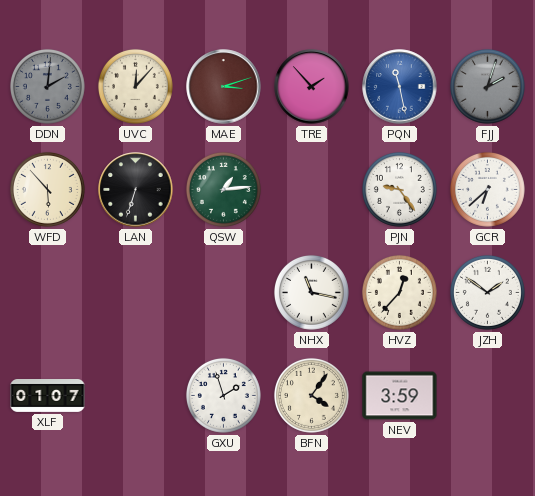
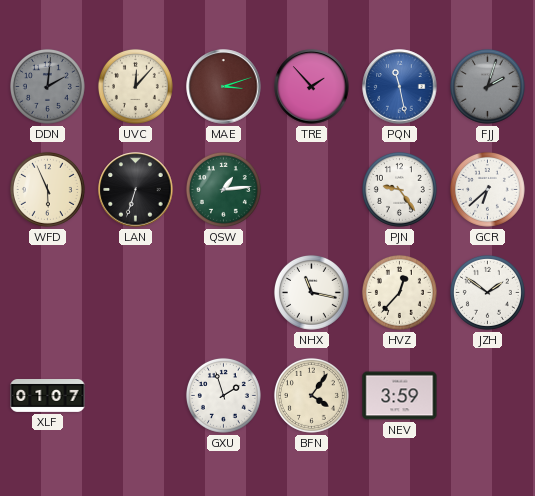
WFD: 5:53 -> 5:56 (47, 189)
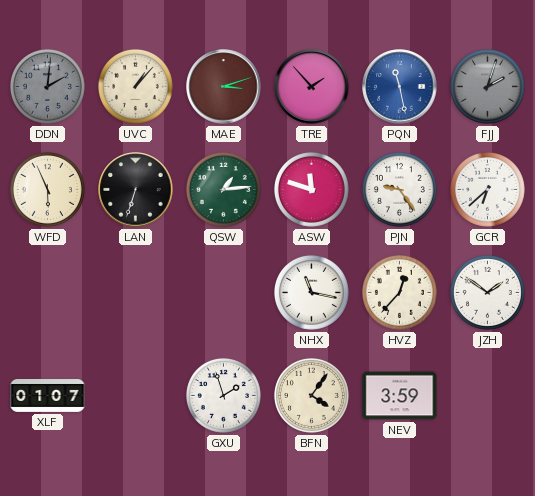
UVC: 12:07 -> 1:07 (135, 86)
ASW: none -> 11:48 (311, 189)
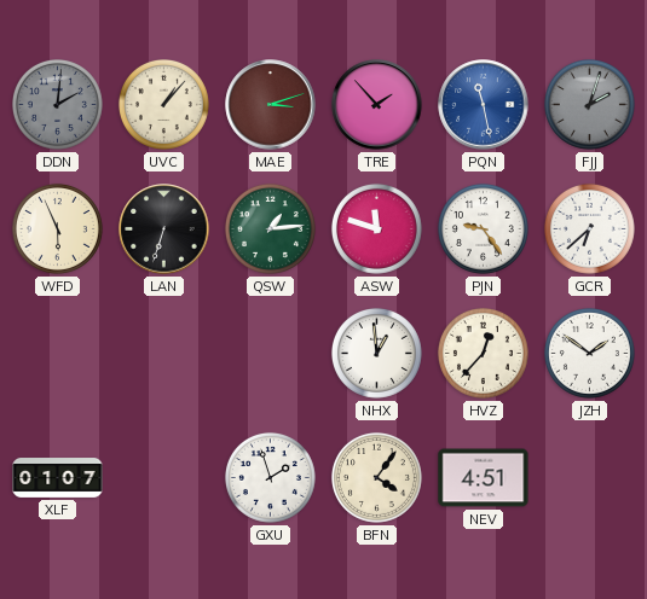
NHX: 11:17 -> 12:59 (376, 353)
NEV: 3:59 -> 4:51 (484, 478)
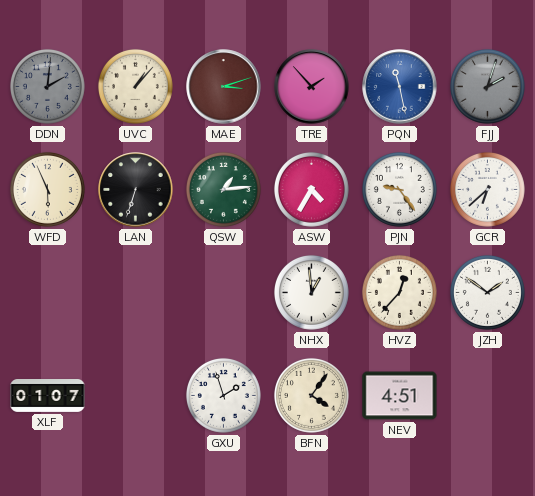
ASW: 11:48 -> 4:35 (311, 189)
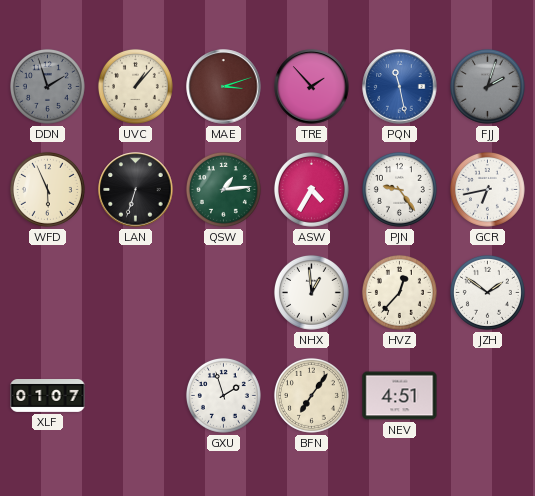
DDN: 2:01 -> 1:57 (47, 86)
GCR: 6:38 -> 6:43 (487, 189)
BFN: 4:06 -> 7:06 (311, 395)
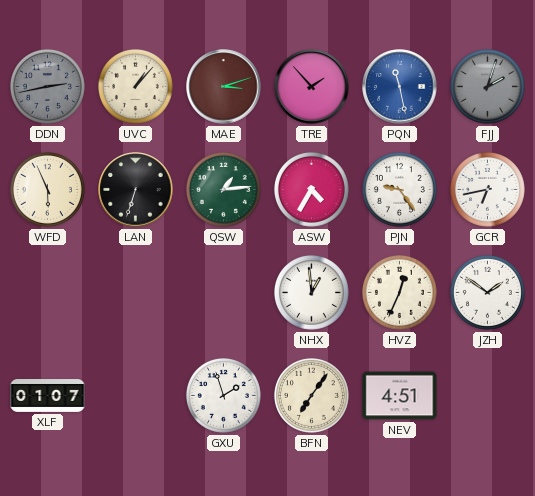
DDN: 1:57 -> 2:43 (47, 86)
HVZ: 12:37 -> 12:34 (399, 292)
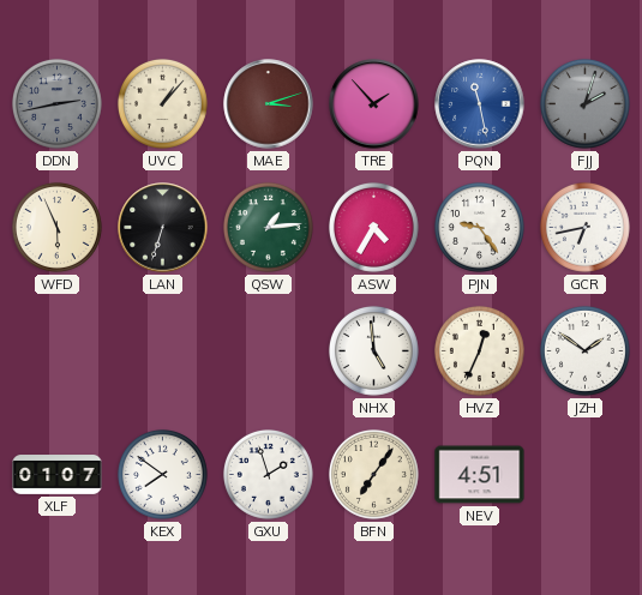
NHX: 12:59 -> 4:59 (373, 350)
KEX: none -> 7:51 (162, 474)
